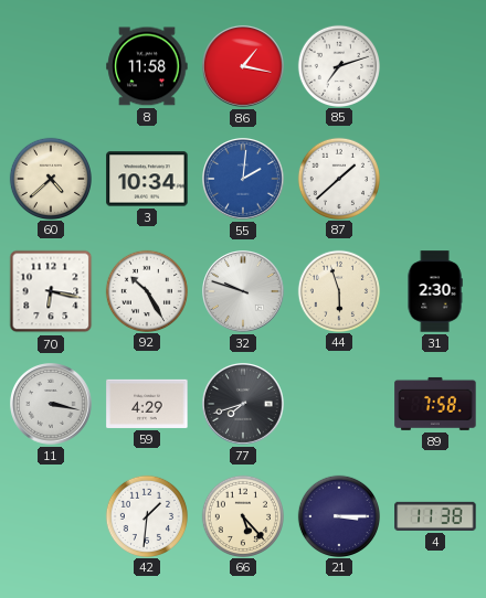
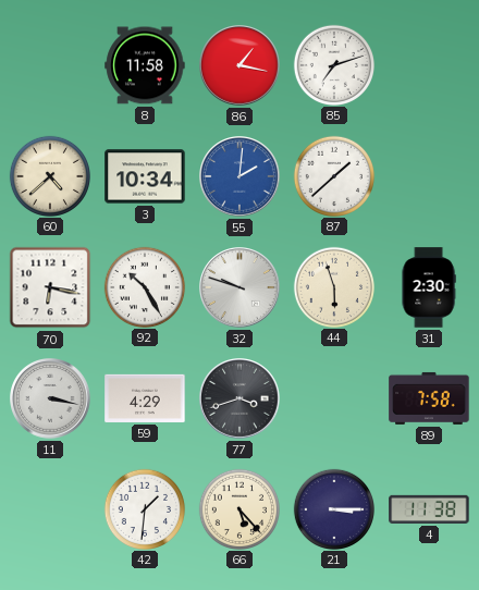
77: 7:42 -> 3:42 (241, 400)
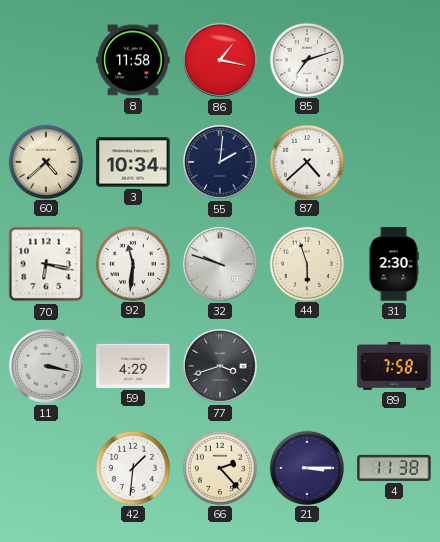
55 dial: blue -> navy (221, 163)
87: 1:38 -> 4:38 (306, 161)
92: 10:25 -> 11:31 (132, 263)
66: 5:23 -> 2:23 (219, 467)
